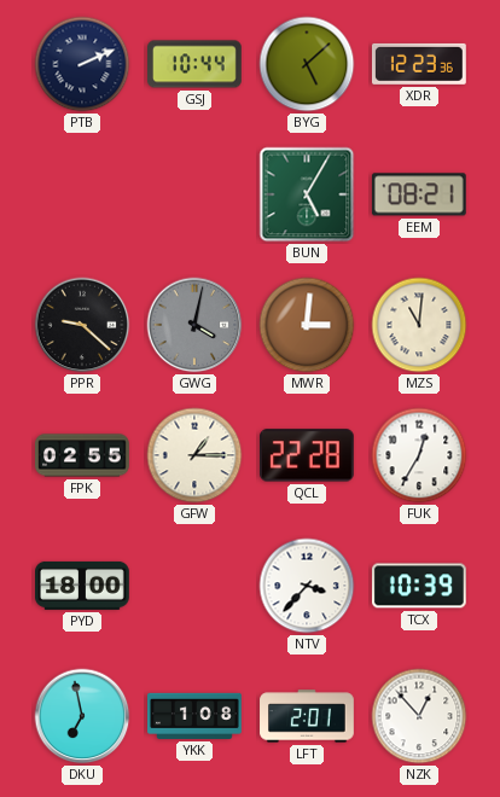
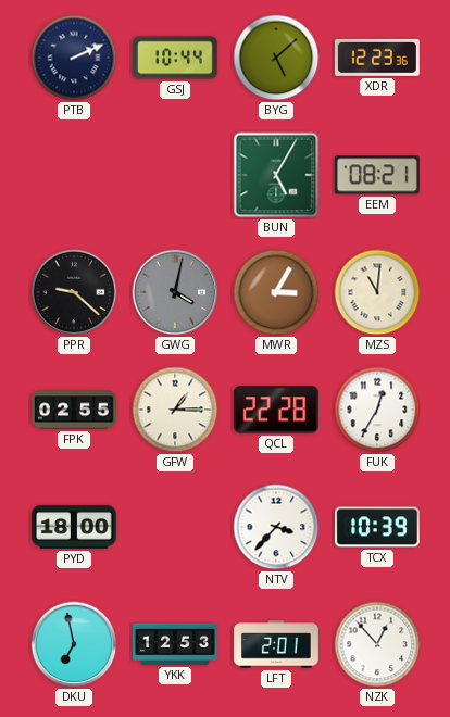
MWR: 3:01 -> 3:05 (276, 292)
YKK: 1:08 -> 12:53 (175, 644)
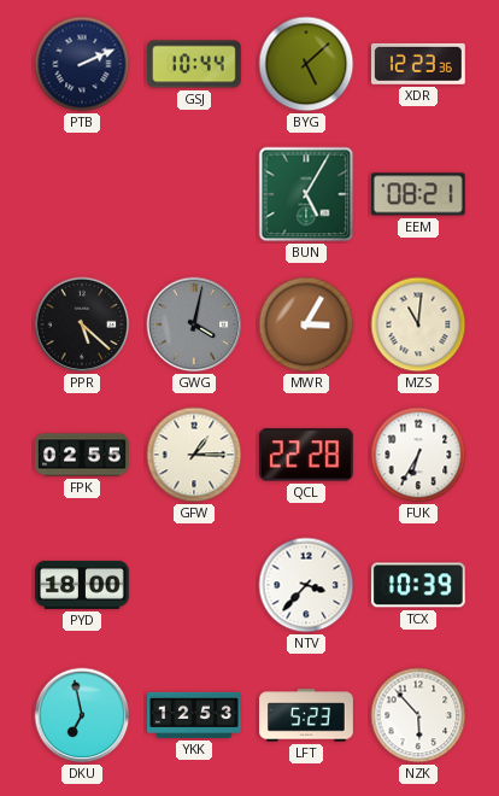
PPR: 9:22 -> 5:22 (82, 324)
FUK: 12:35 -> 6:35 (418, 455)
LFT: 2:01 -> 5:23 (306, 715)
NZK: 12:53 -> 5:53 (418, 715)
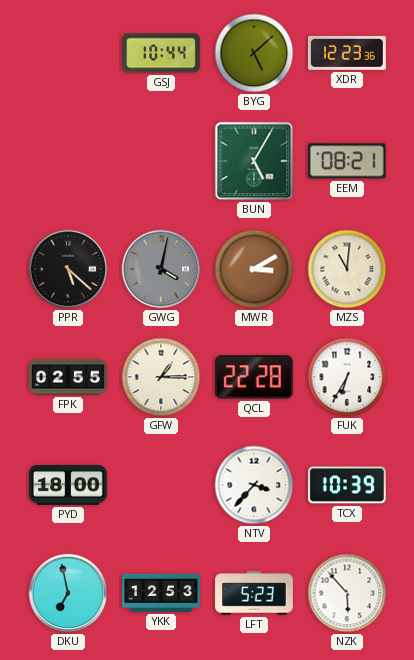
PTB: 2:11 -> none (82, 64)
MWR: 3:05 -> 3:10 (254, 269)
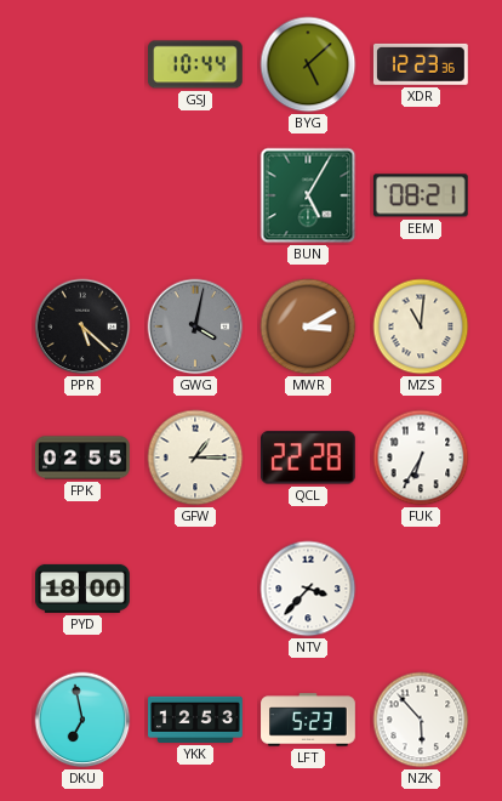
TCX: 10:39 -> none (347, 485)
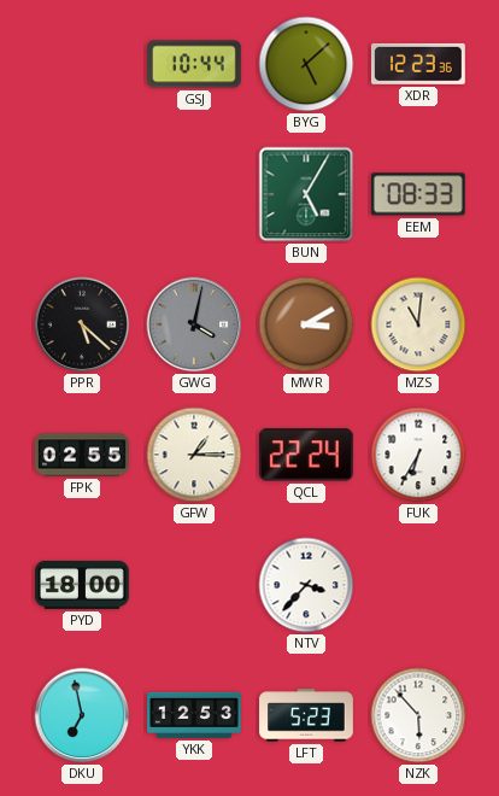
EEM: 08:21 -> 08:33 (418, 194)
QCL: 22:28 -> 22:24 (306, 455)
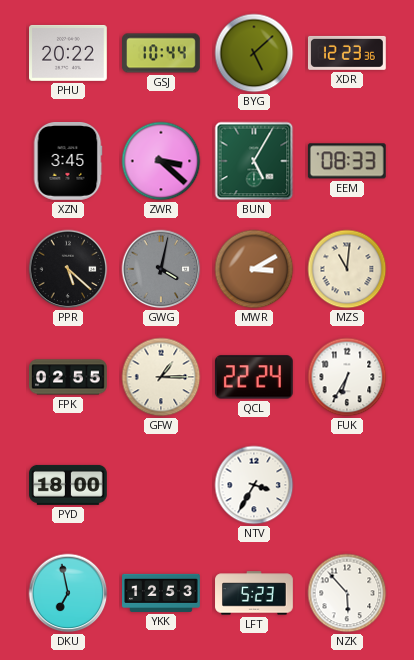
PHU: none -> 20:22 (69, 53)
XZN: none -> 3:45 (68, 162)
ZWR: none -> 3:22 (161, 161)
NTV: 3:37 -> 3:35 (254, 485)
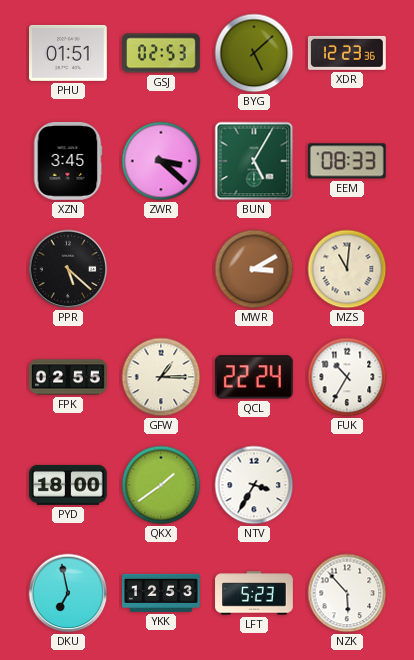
PHU: 20:22 -> 01:51 (69, 53)
GSJ: 10:44 -> 02:53 (162, 53)
GWG: 4:02 -> none (161, 269)
FUK: 6:35 -> 10:35 (347, 377)
QKX: none -> 1:39 (161, 485)
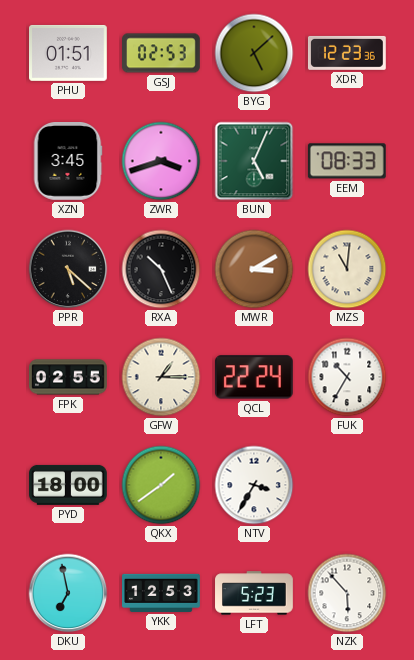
ZWR: 3:22 -> 3:42 (161, 161)
BUN: 5:05 -> 5:04 (254, 161)
RXA: none -> 10:26 (161, 269)
